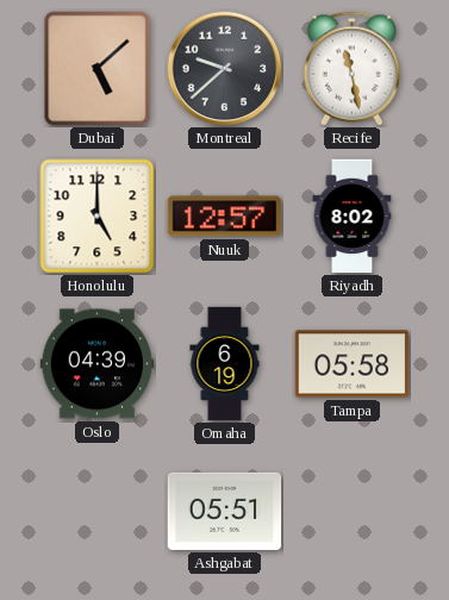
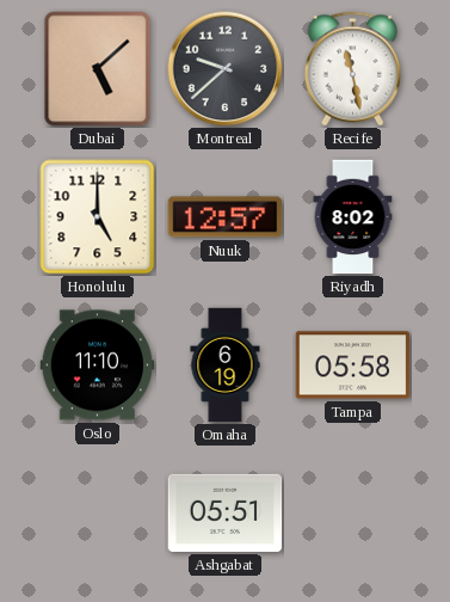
Oslo: 04:39 -> 11:10 (98, 365)
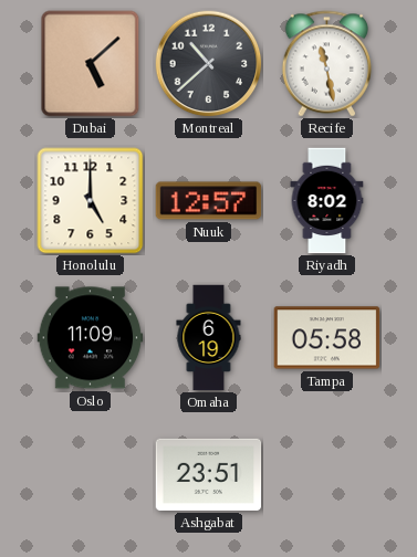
Montreal: 9:38 -> 10:38 (209, 64)
Oslo: 11:10 -> 11:09 (91, 338)
Ashgabat: 05:51 -> 23:51 (209, 474)
